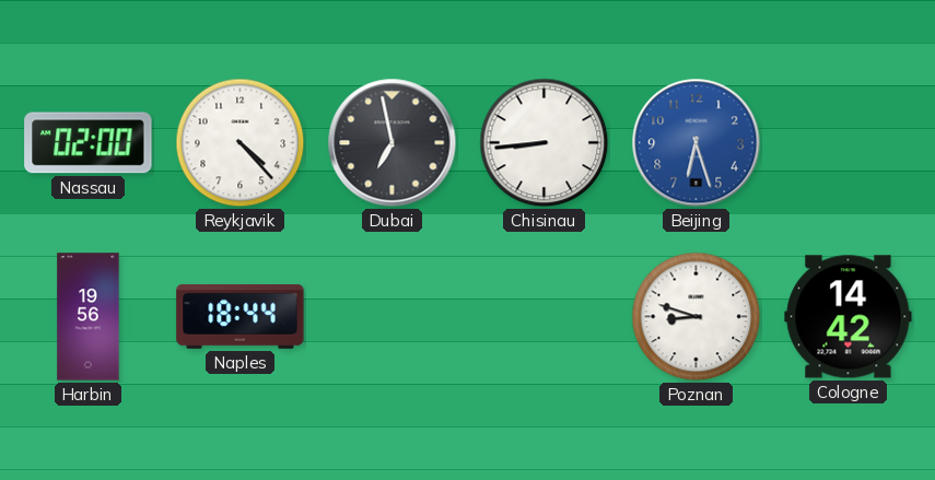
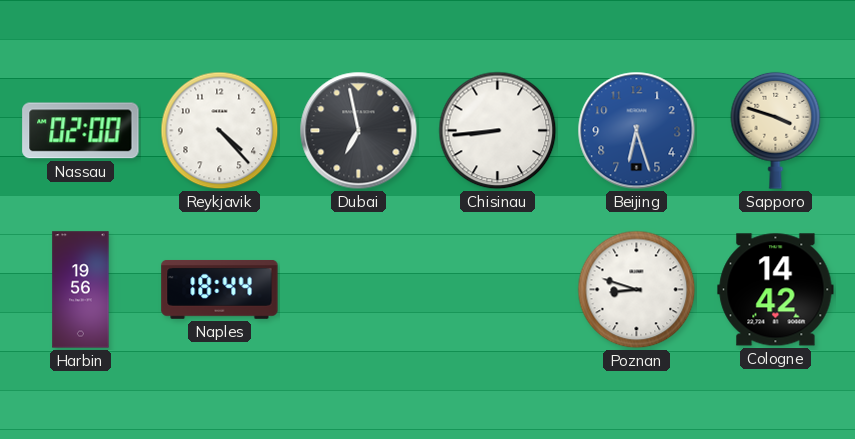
Sapporo: none -> 3:48 (776, 130)
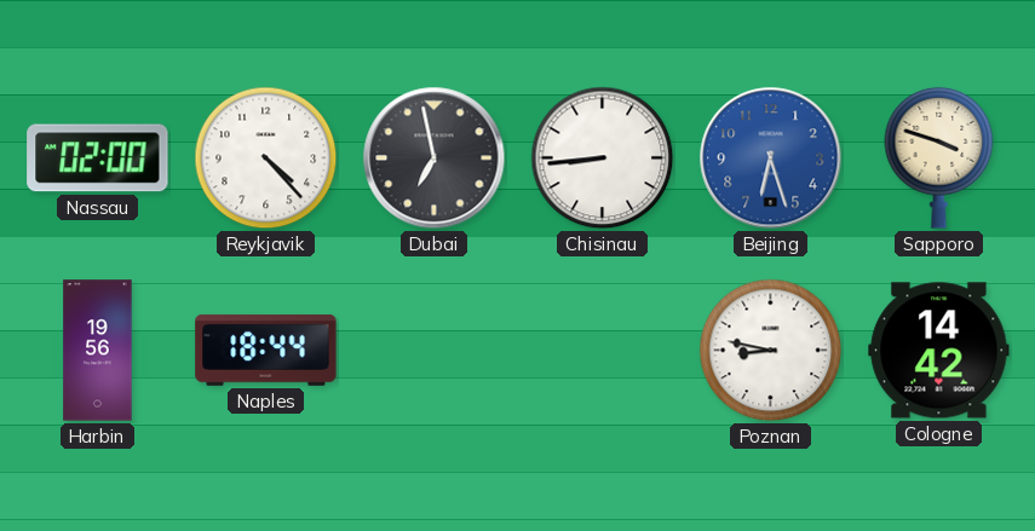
Poznan: 8:48 -> 8:47 (771, 351)
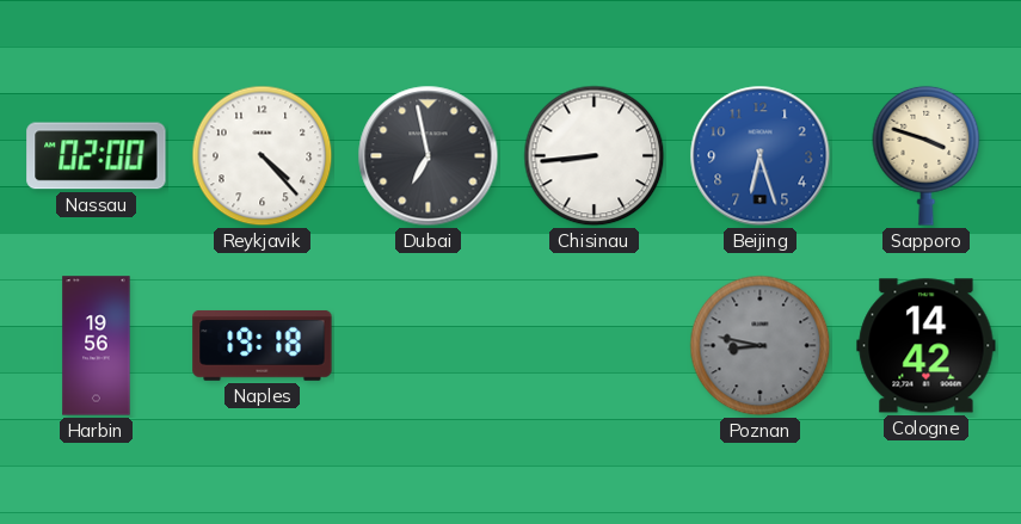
Naples: 18:44 -> 19:18 (263, 345)
Poznan dial: white -> grey (761, 346)
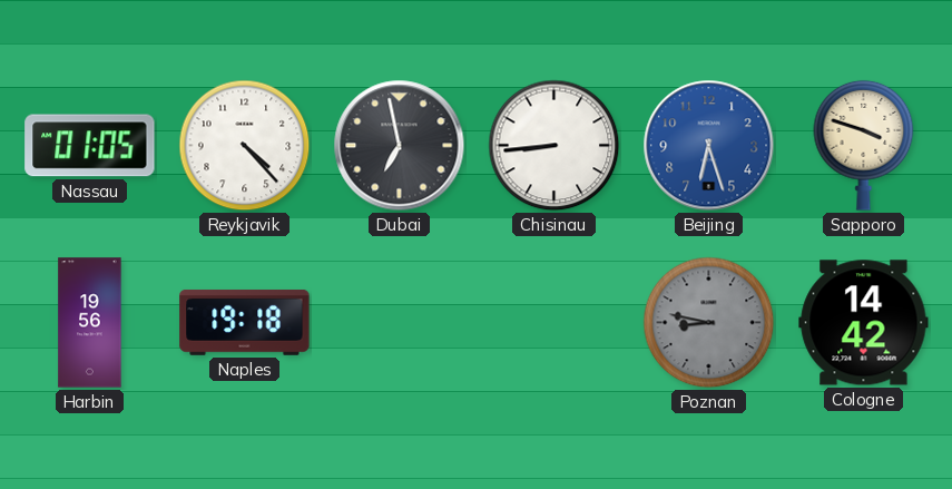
Nassau: 02:00 -> 01:05 (90, 146)
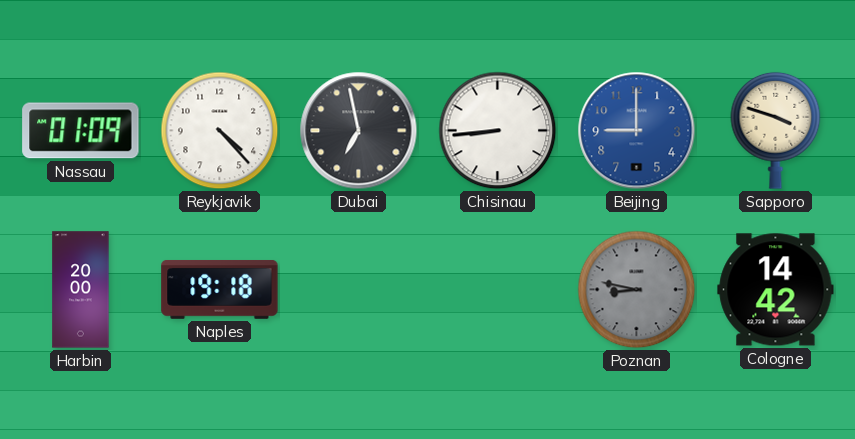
Nassau: 01:05 -> 01:09 (81, 131)
Beijing: 6:27 -> 9:00 (637, 131)
Harbin: 19:56 -> 20:00 (81, 290)
